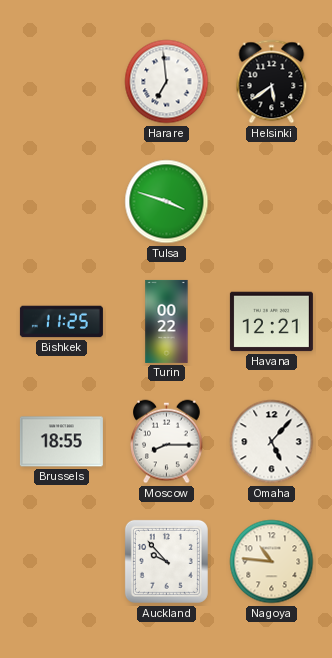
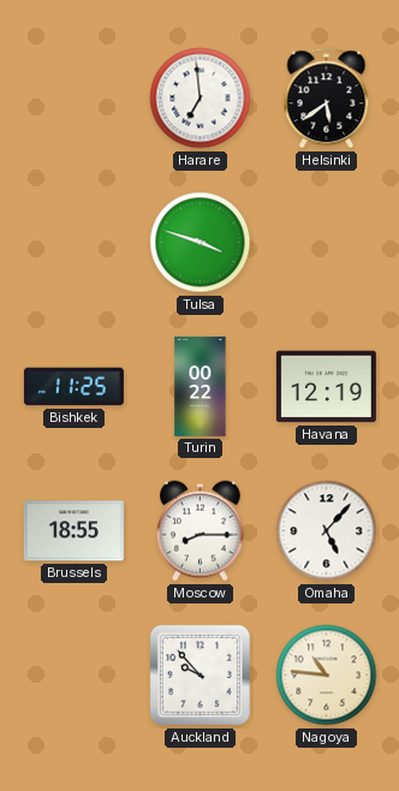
Havana: 12:21 -> 12:19 (326, 387)
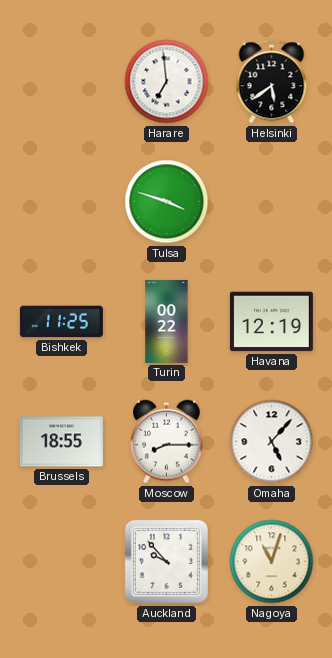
Nagoya: 10:46 -> 11:03 (272, 562)
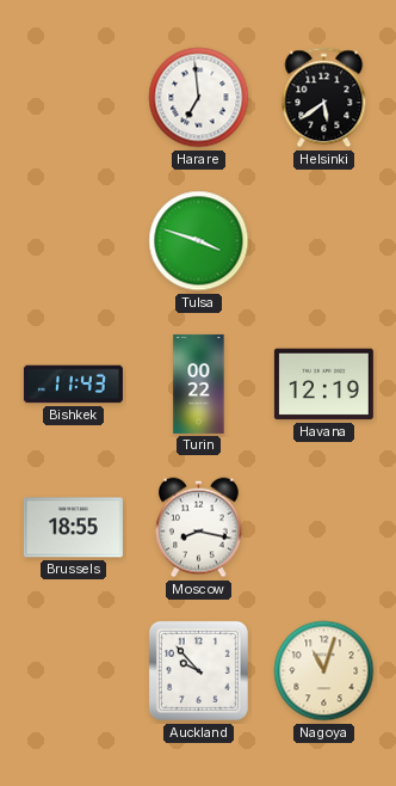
Bishkek: 11:25 -> 11:43 (73, 385)
Moscow: 8:15 -> 8:17 (199, 528)
Omaha: 5:07 -> none (272, 442)
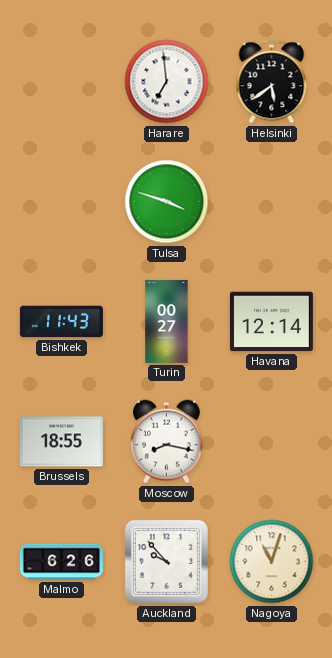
Turin: 00:22 -> 00:27 (167, 321)
Havana: 12:19 -> 12:14 (271, 322)
Malmo: none -> 6:26 (61, 562)
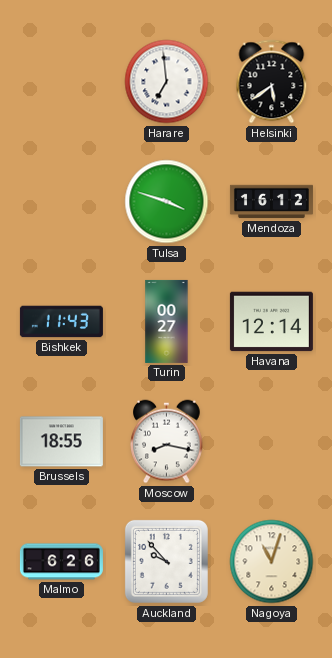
Mendoza: none -> 16:12 (271, 202)
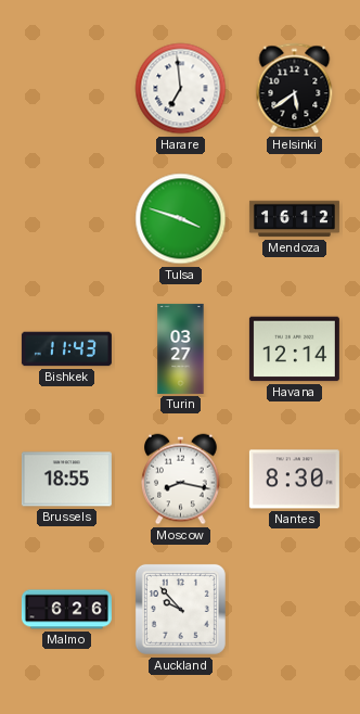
Turin: 00:27 -> 03:27 (181, 348)
Nantes: none -> 8:30 (294, 480)
Nagoya: 11:03 -> none (272, 562)
